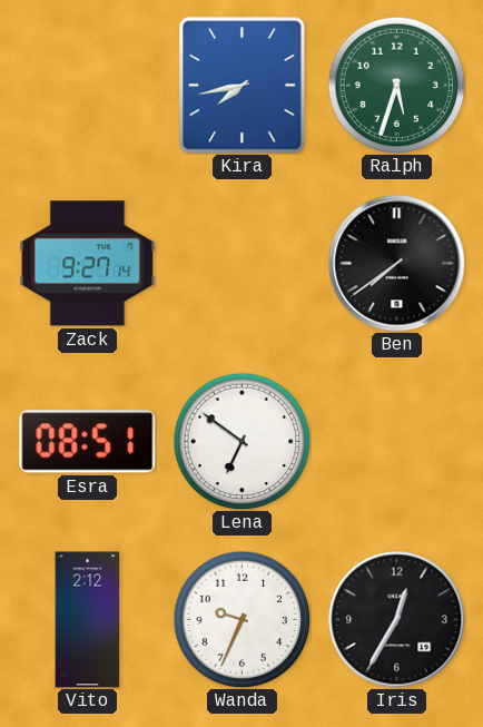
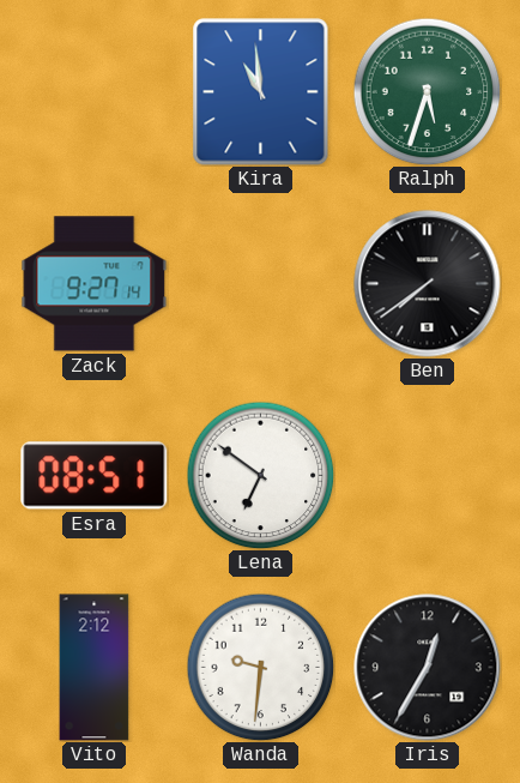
Kira: 7:43 -> 10:59 (261, 92)
Wanda: 9:34 -> 9:31 (260, 667)
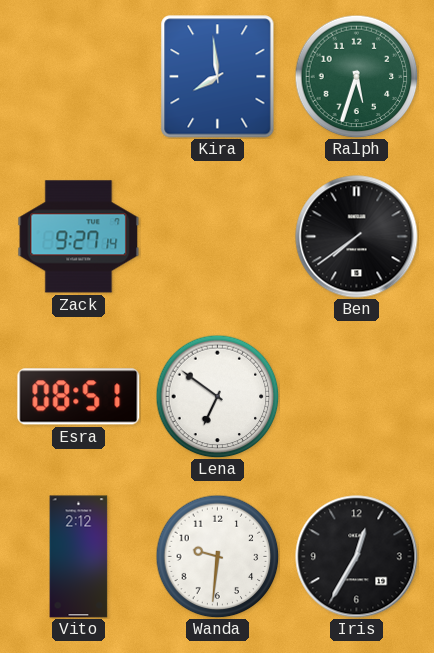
Kira: 10:59 -> 7:59 (218, 77)
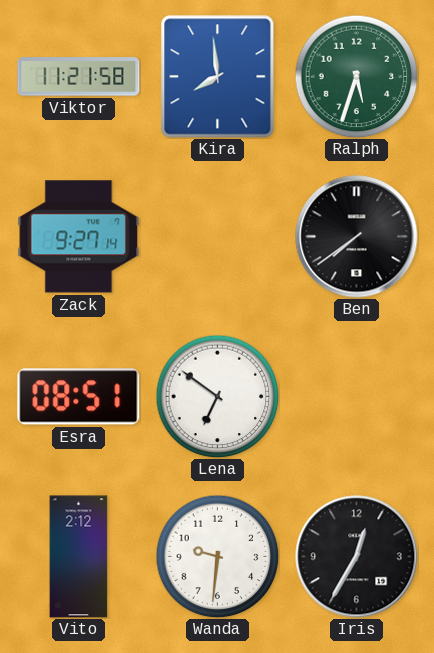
Viktor: none -> 11:21 (79, 77)
